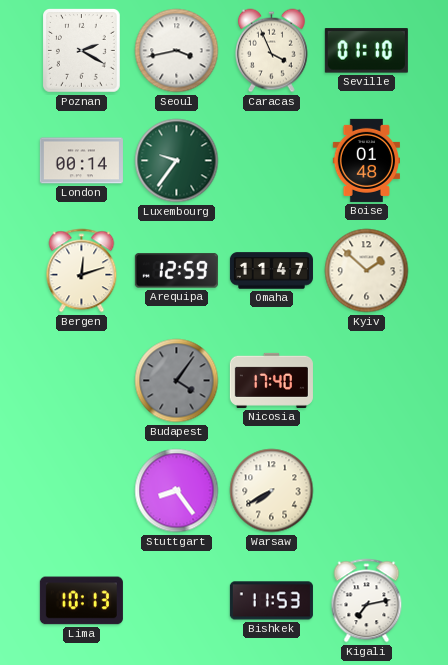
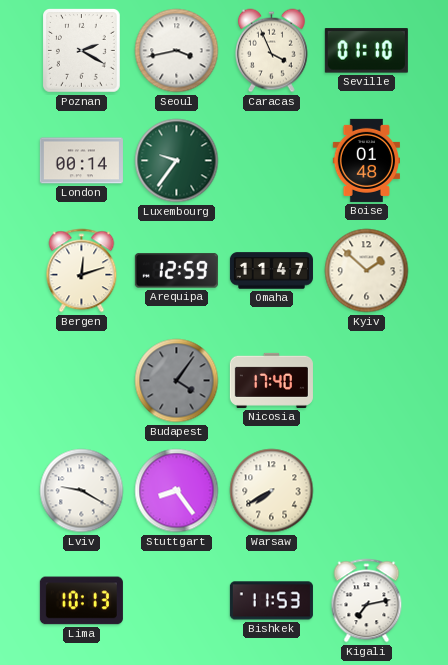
Lviv: none -> 9:20 (82, 491)
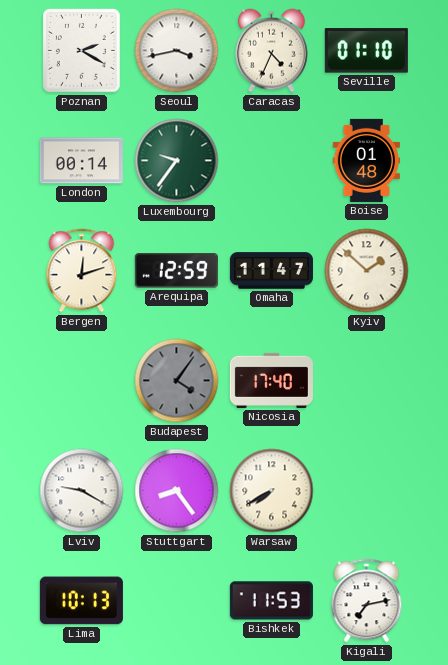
Caracas: 3:56 -> 4:34 (271, 51)
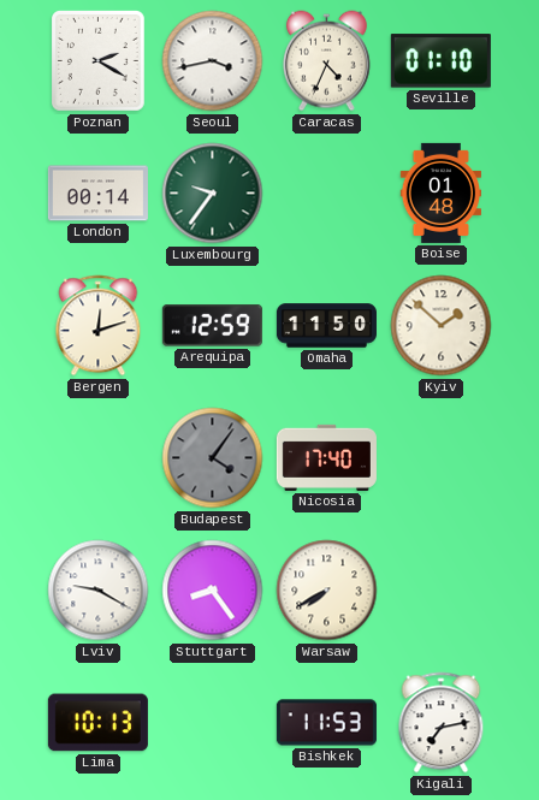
Omaha: 11:47 -> 11:50 (326, 326)
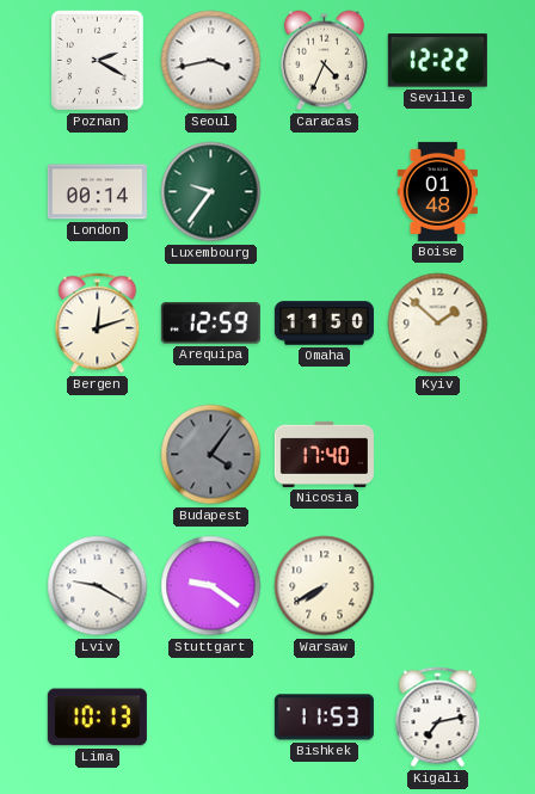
Seville: 01:10 -> 12:22 (437, 61)
Stuttgart: 8:24 -> 9:21 (211, 586)
